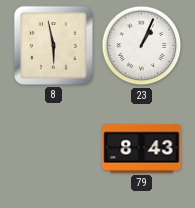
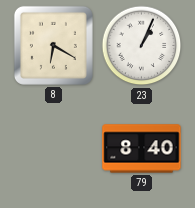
8: 5:58 -> 6:20 (53, 45)
79: 8:43 -> 8:40 (142, 149)
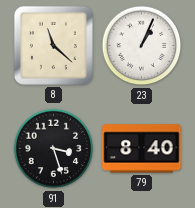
8: 6:20 -> 11:22 (53, 45)
91: none -> 3:27 (54, 149)
